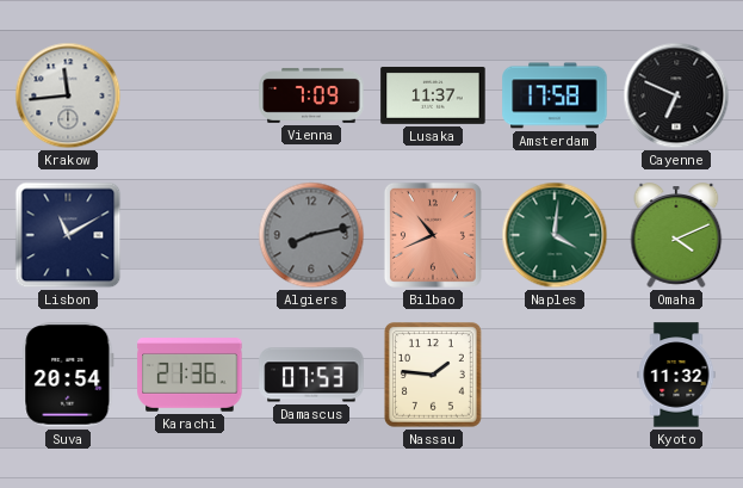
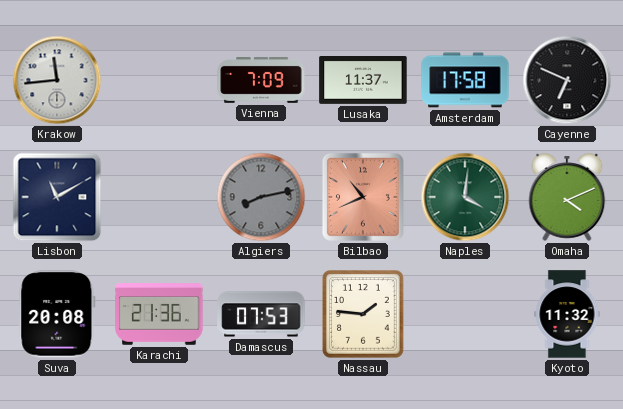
Suva: 20:54 -> 20:08 (57, 314)
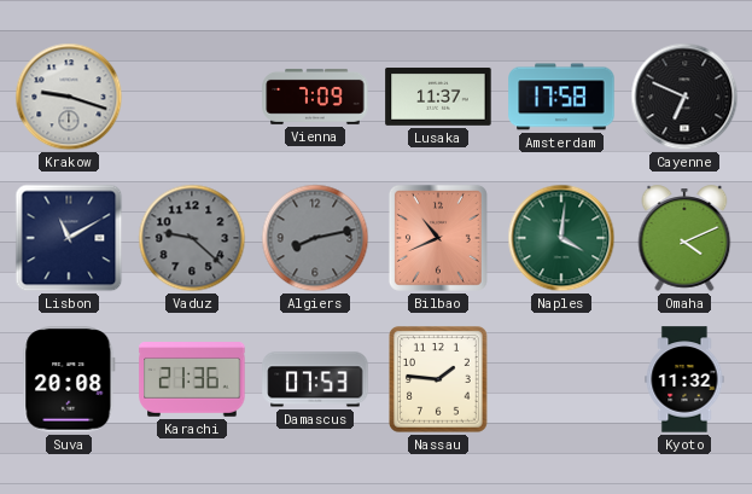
Krakow: 11:44 -> 9:18 (69, 97)
Vaduz: none -> 9:22 (192, 238)
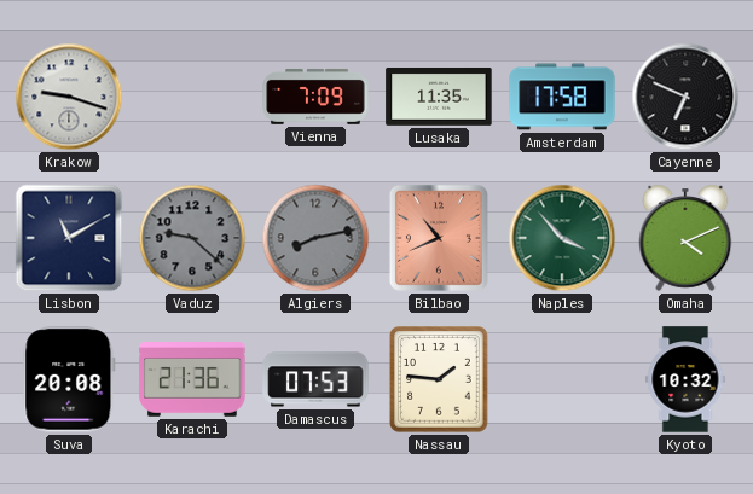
Lusaka: 11:37 -> 11:35 (439, 98)
Naples: 4:01 -> 3:53 (562, 238)
Kyoto: 11:32 -> 10:32 (685, 379)
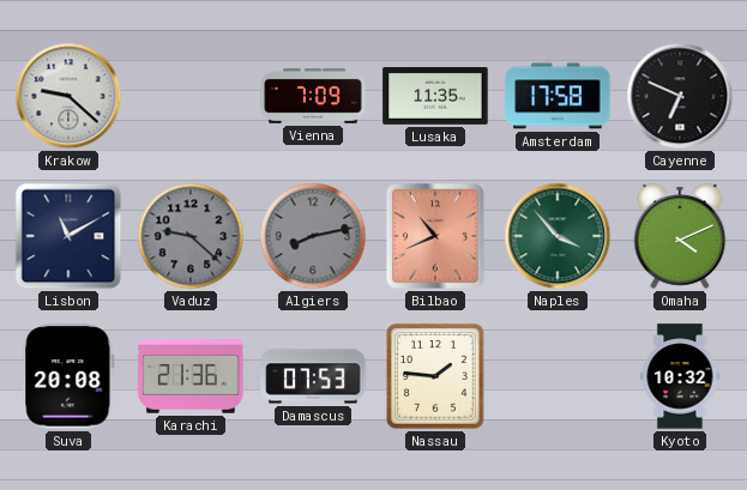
Krakow: 9:18 -> 9:22 (68, 96)
